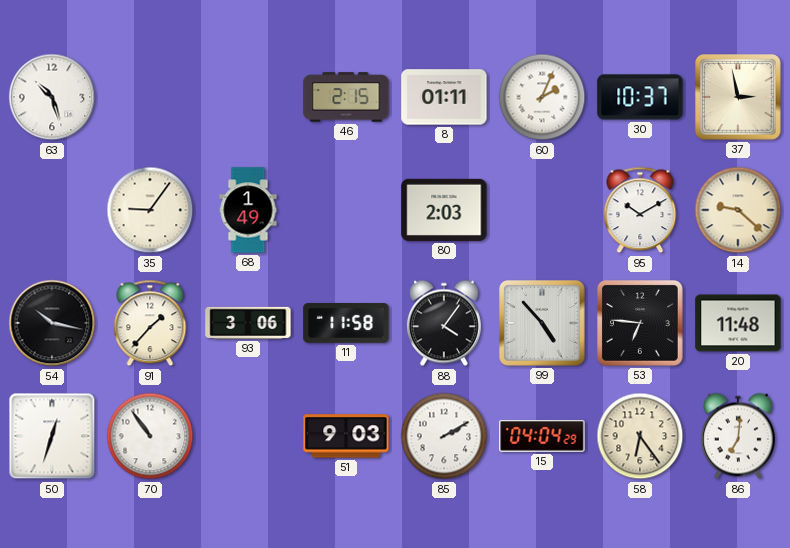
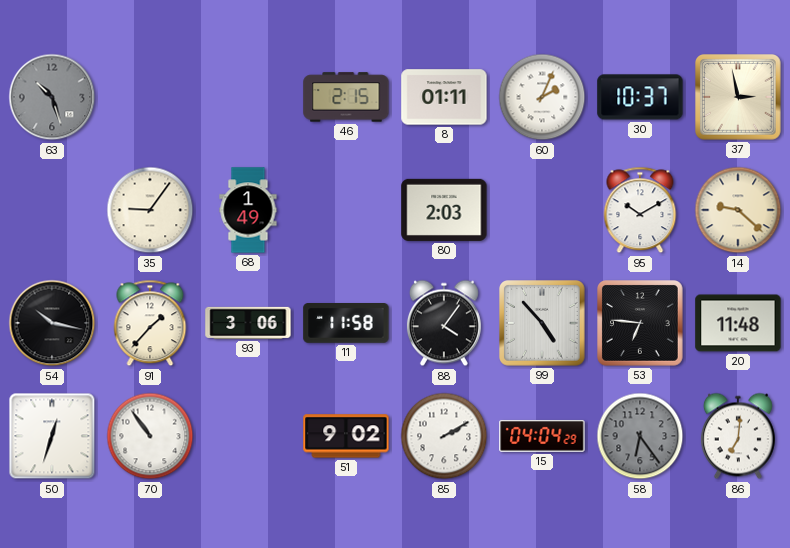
63 dial: white -> grey (52, 97)
51: 9:03 -> 9:02 (346, 436)
58 dial: cream -> grey (640, 436)
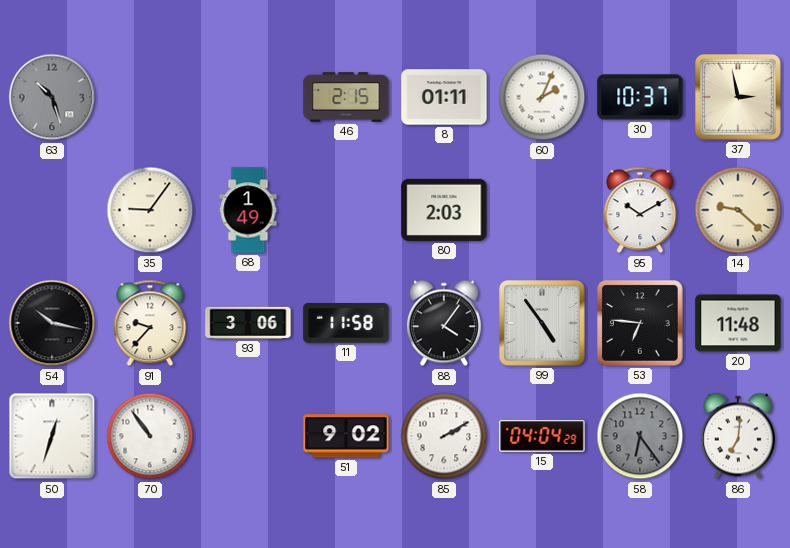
91: 1:37 -> 9:37 (150, 323)
99: 4:53 -> 4:54 (543, 324)
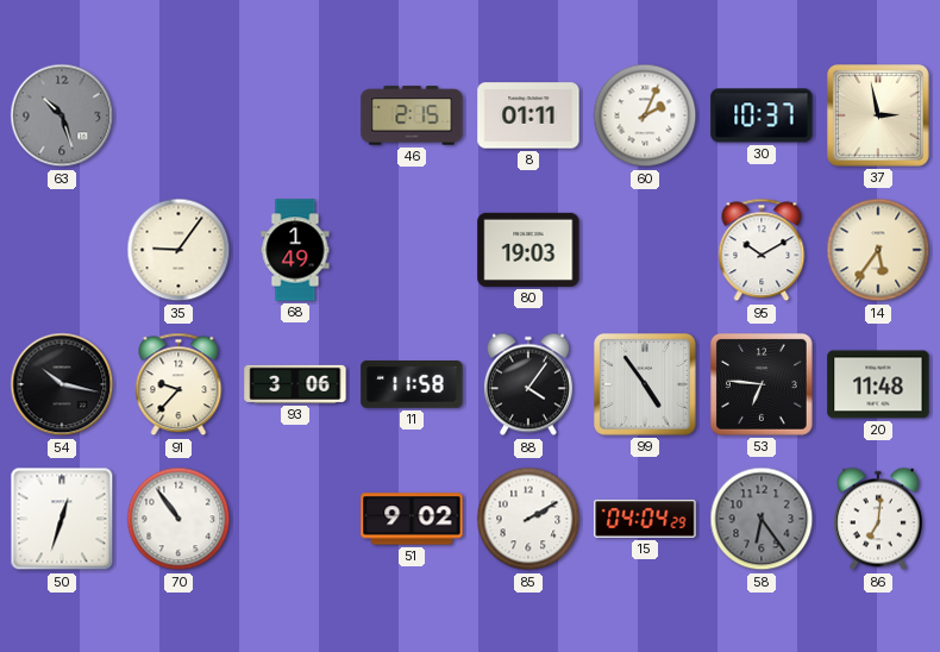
80: 2:03 -> 19:03 (528, 250)
14: 9:22 -> 5:36 (878, 250)
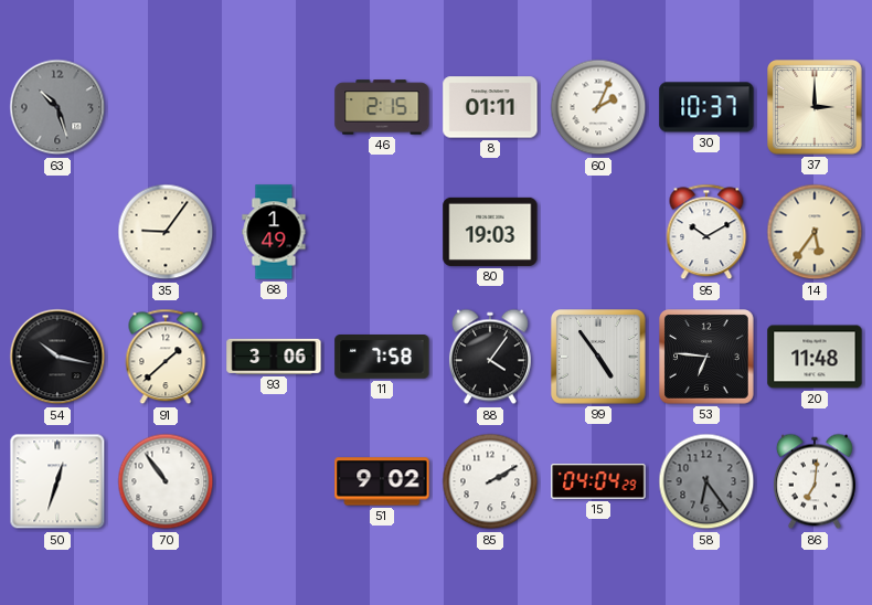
37: 2:58 -> 3:00 (816, 108)
91: 9:37 -> 1:38 (166, 357)
11: 11:58 -> 7:58 (382, 358)
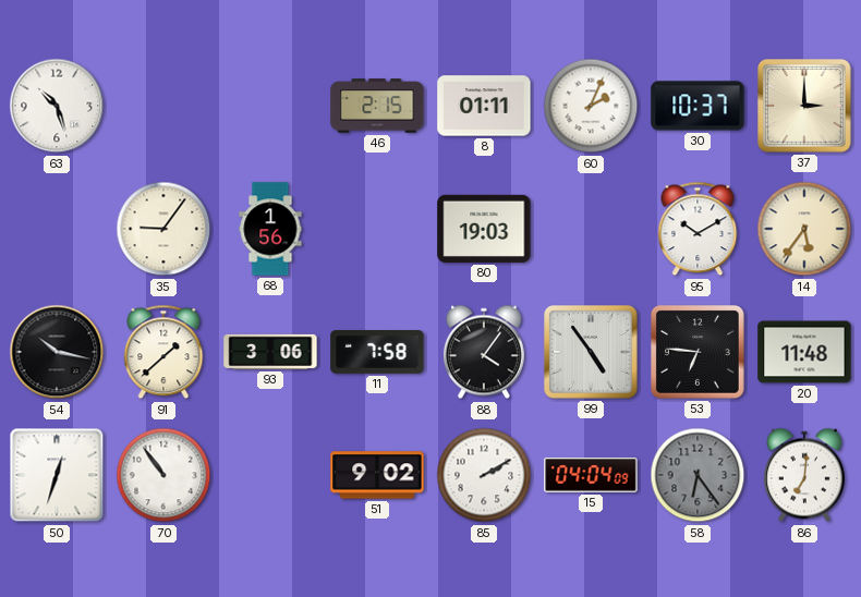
63 dial: grey -> white (57, 106)
68: 1:49 -> 1:56 (270, 229)
15: 04:04:29 -> 04:04:09 (591, 475)
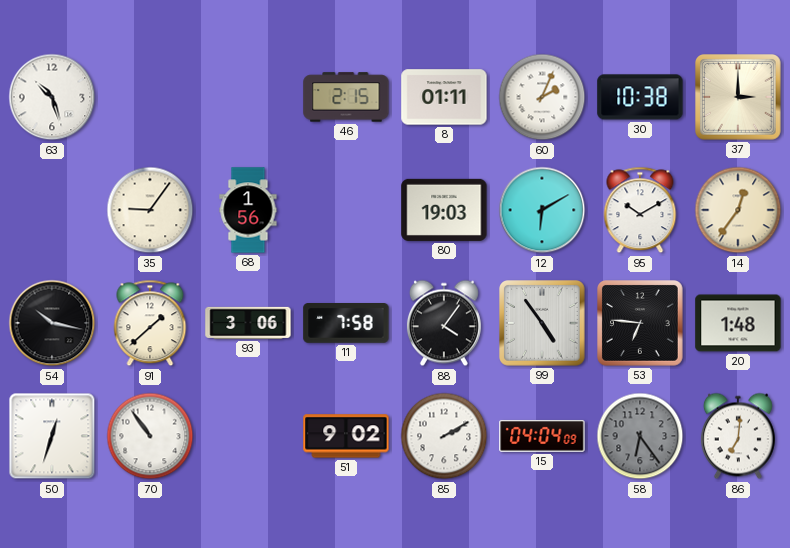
30: 10:37 -> 10:38 (640, 97)
12: none -> 6:10 (542, 210)
14: 5:36 -> 12:36 (738, 210)
20: 11:48 -> 1:48 (738, 323)
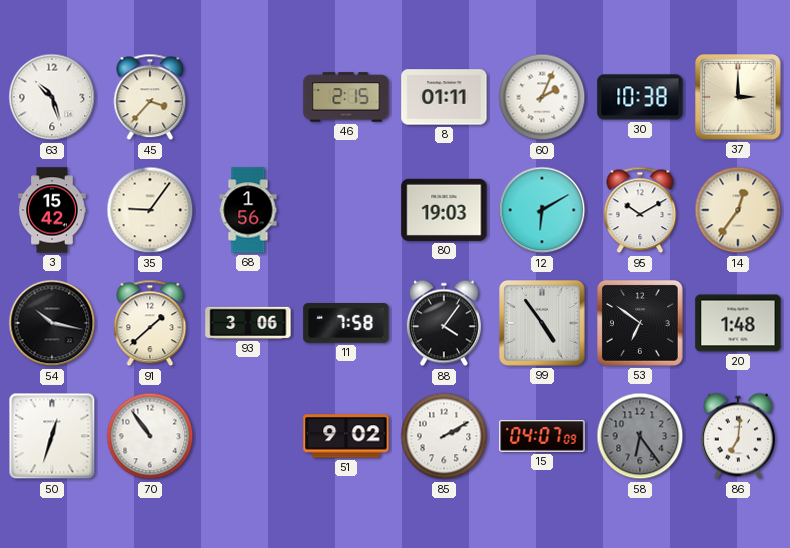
45: none -> 3:37 (150, 97)
3: none -> 15:42 (52, 210)
53: 6:46 -> 6:51 (641, 324)
15: 04:04 -> 04:07 (542, 436)
